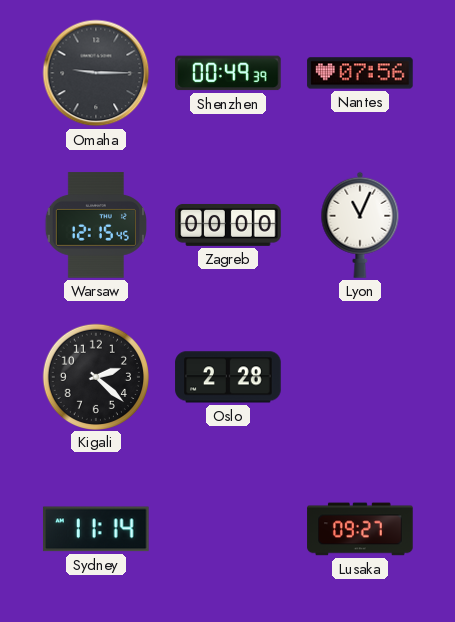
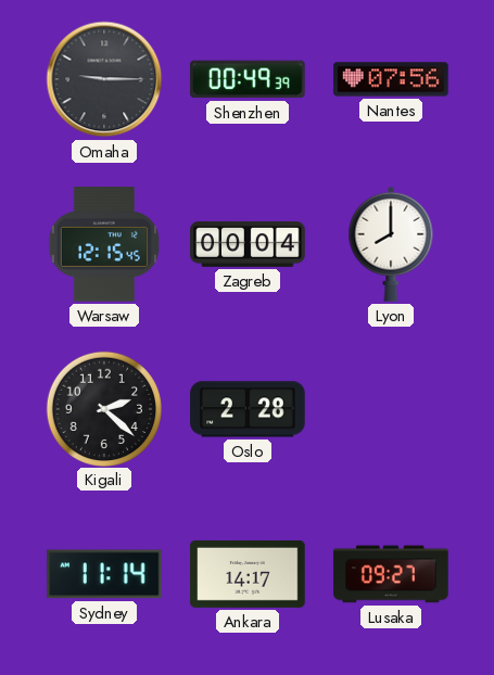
Zagreb: 00:00 -> 00:04 (248, 244)
Lyon: 11:04 -> 8:00 (391, 244)
Ankara: none -> 14:17 (248, 574)
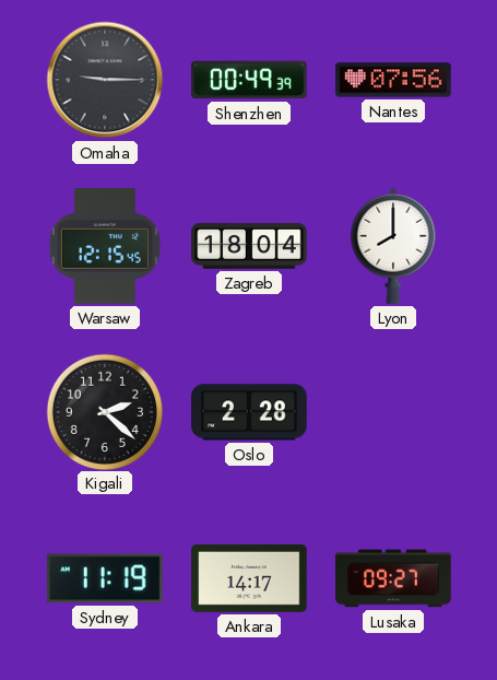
Zagreb: 00:04 -> 18:04 (249, 246)
Sydney: 11:14 -> 11:19 (105, 578)
